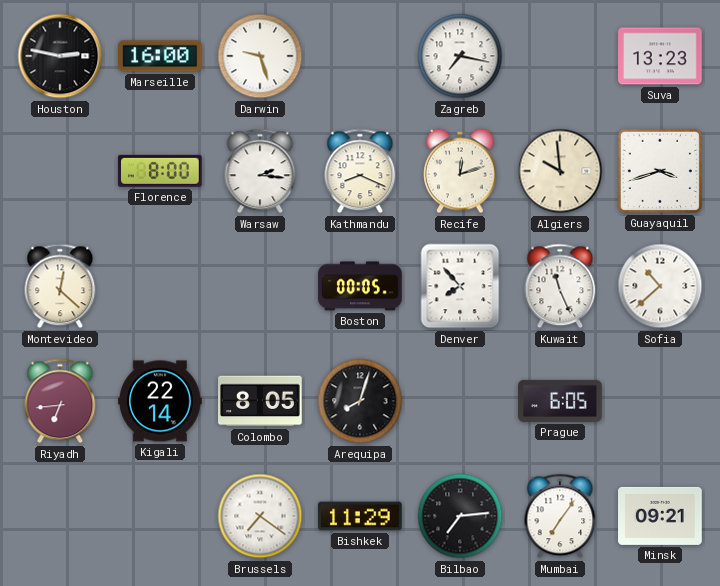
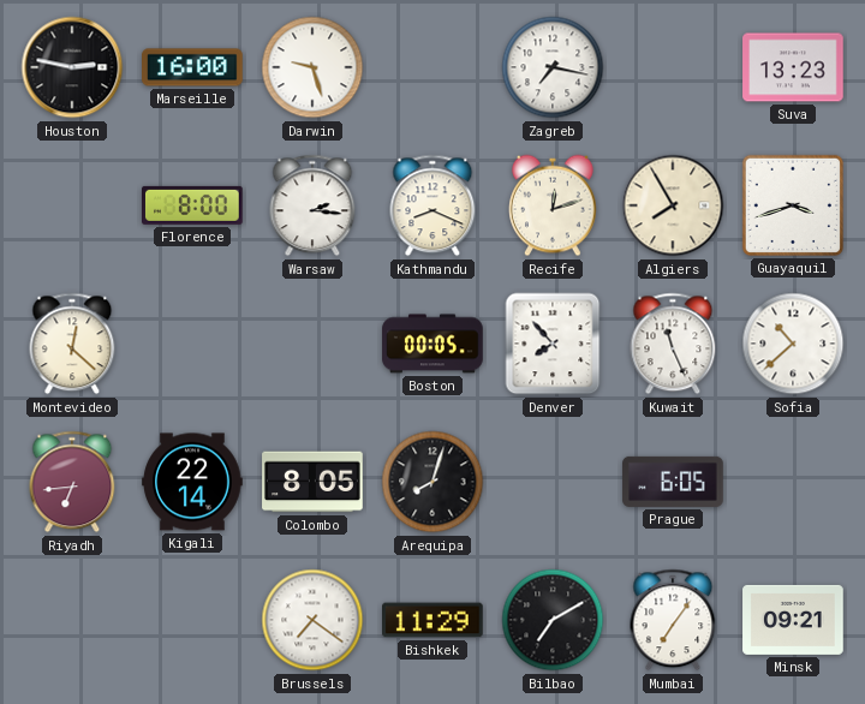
Algiers: 9:59 -> 7:55 (673, 205)
Bilbao: 7:14 -> 7:10 (553, 620)
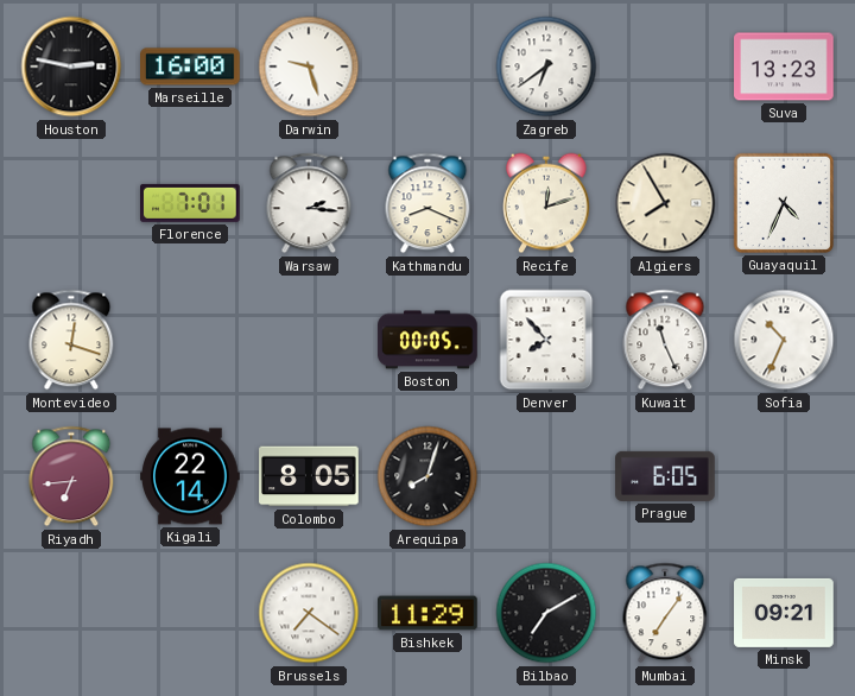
Zagreb: 7:17 -> 6:39 (546, 67)
Florence: 8:00 -> 7:01 (191, 203)
Guayaquil: 3:42 -> 4:34 (784, 203)
Montevideo: 12:22 -> 12:18 (71, 340)
Sofia: 10:38 -> 10:34 (784, 340)
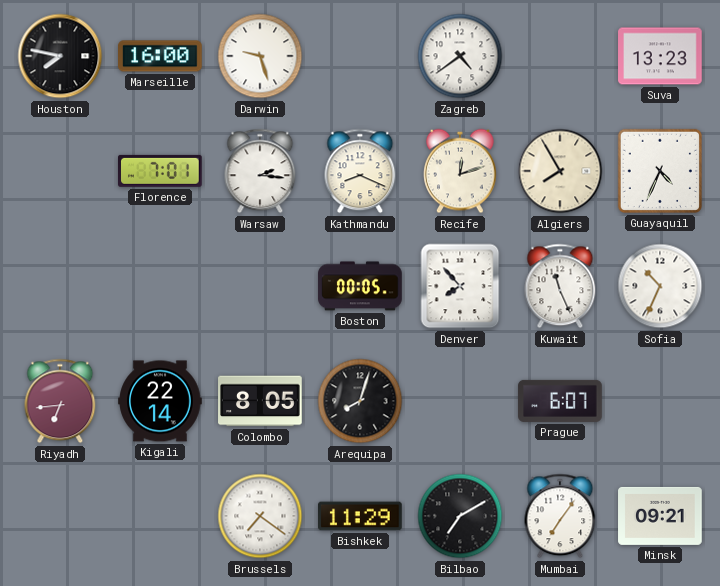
Houston: 2:47 -> 7:47 (60, 56)
Zagreb: 6:39 -> 4:39 (460, 56)
Montevideo: 12:18 -> none (71, 340)
Prague: 6:05 -> 6:07 (560, 401)
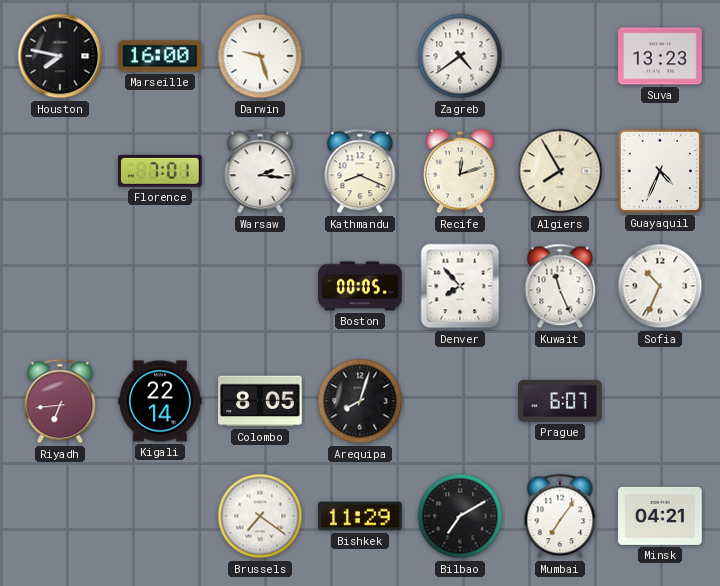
Minsk: 09:21 -> 04:21 (660, 516)
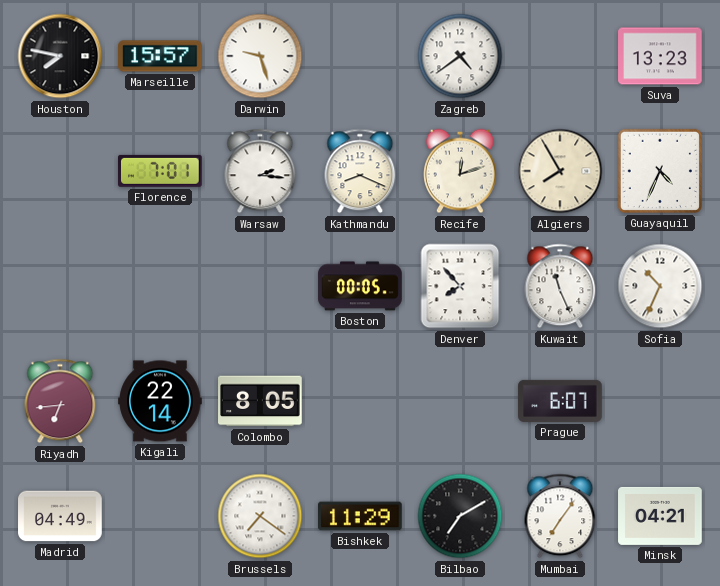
Marseille: 16:00 -> 15:57 (161, 56)
Arequipa: 8:03 -> none (360, 401)
Madrid: none -> 04:49 (60, 516)
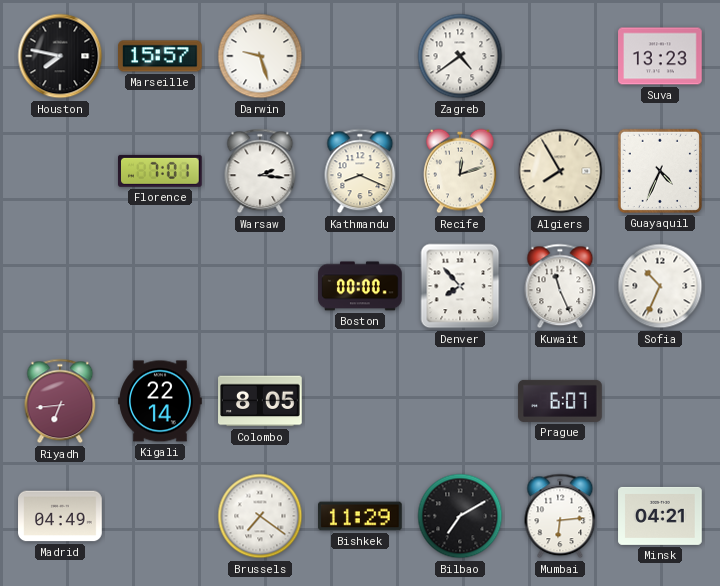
Boston: 00:05 -> 00:00 (360, 286)
Mumbai: 7:06 -> 6:14 (560, 516)
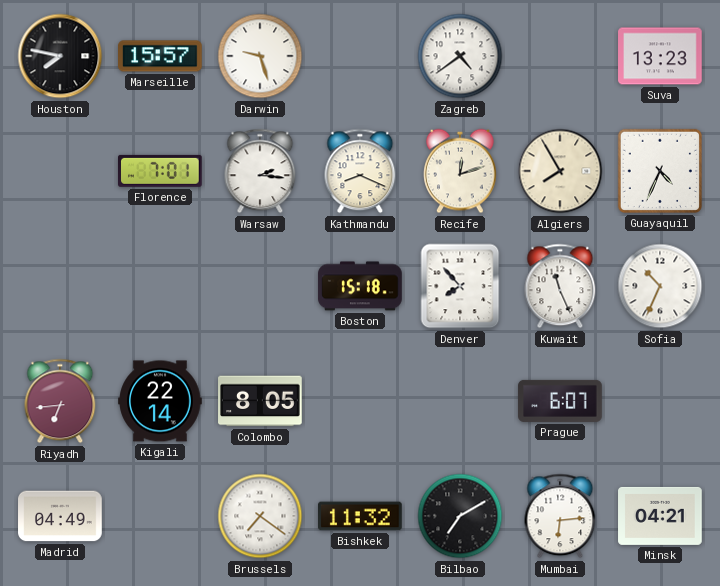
Boston: 00:00 -> 15:18 (360, 286)
Bishkek: 11:29 -> 11:32 (361, 516)
